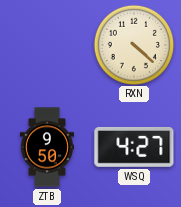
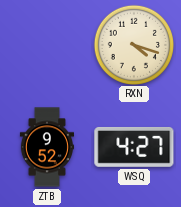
RXN: 4:22 -> 4:18 (133, 44)
ZTB: 9:50 -> 9:52 (46, 147)
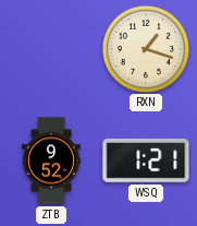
RXN: 4:18 -> 1:18 (145, 48)
WSQ: 4:27 -> 1:21 (146, 160)
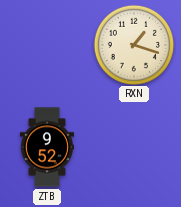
WSQ: 1:21 -> none (146, 160)
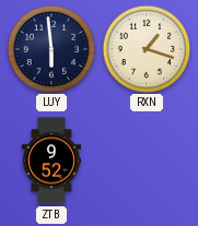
LUY: none -> 5:59 (50, 48)
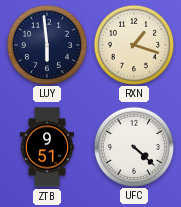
ZTB: 9:52 -> 9:51 (46, 147)
UFC: none -> 4:22 (133, 146)
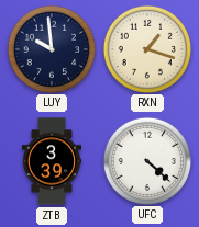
LUY: 5:59 -> 9:59 (51, 48)
ZTB: 9:51 -> 3:39 (51, 161)
